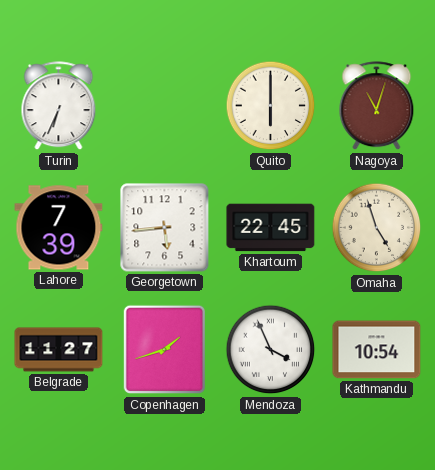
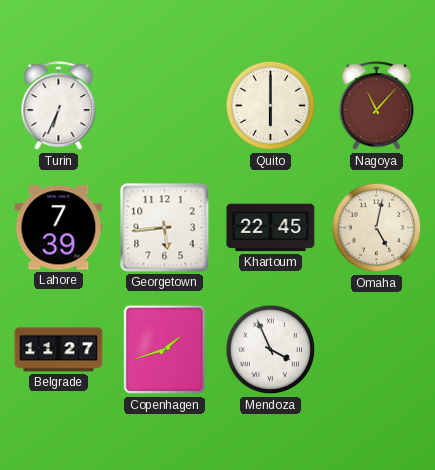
Nagoya: 11:03 -> 11:07 (377, 106)
Omaha: 4:57 -> 5:02 (377, 228)
Kathmandu: 10:54 -> none (377, 350)
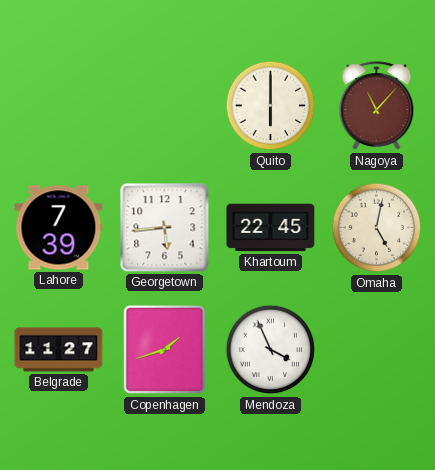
Turin: 6:34 -> none (59, 106)
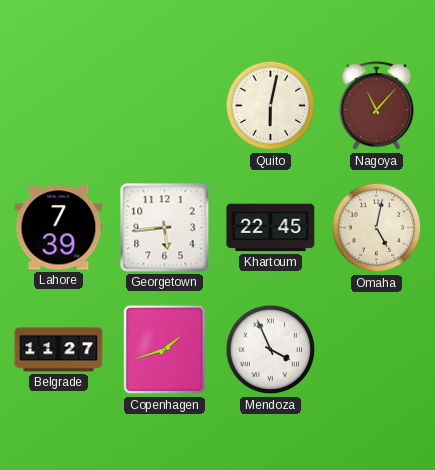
Quito: 6:00 -> 6:02 (271, 106)
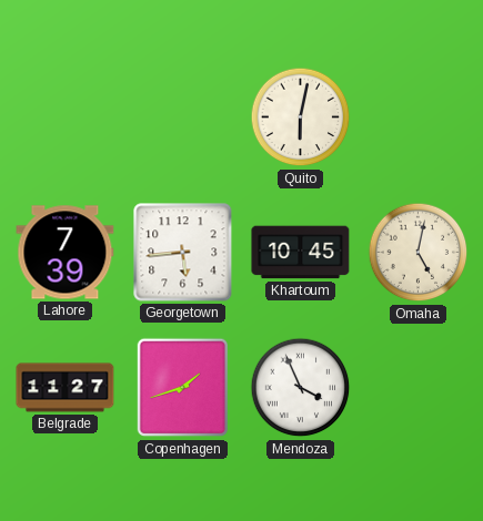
Nagoya: 11:07 -> none (377, 106)
Khartoum: 22:45 -> 10:45 (301, 253)
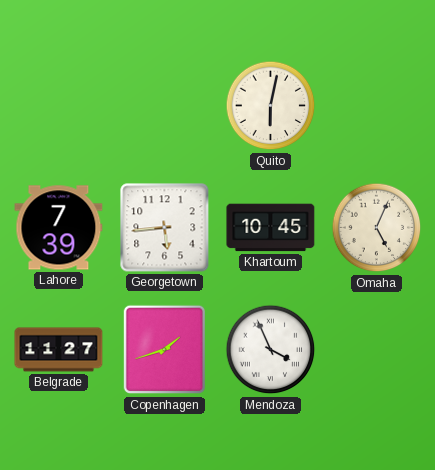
Omaha: 5:02 -> 5:04 (377, 228)
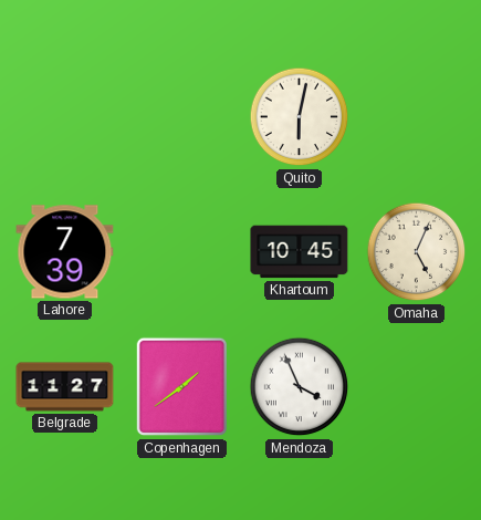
Georgetown: 5:44 -> none (165, 228)
Copenhagen: 1:42 -> 1:39 (181, 387)
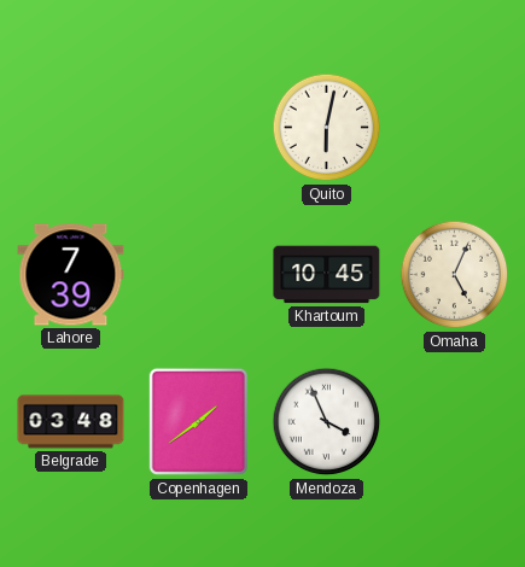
Belgrade: 11:27 -> 03:48 (71, 422)
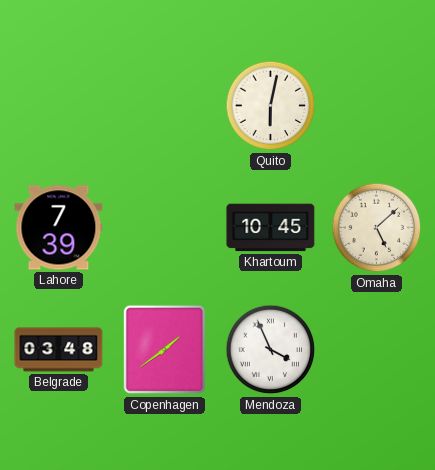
Omaha: 5:04 -> 5:08 (377, 228)
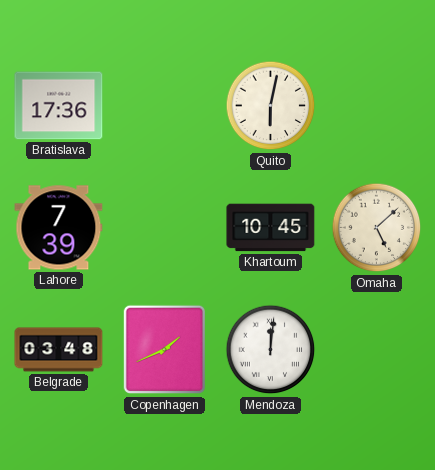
Bratislava: none -> 17:36 (59, 106)
Copenhagen: 1:39 -> 1:41 (164, 350)
Mendoza: 3:56 -> 12:01 (271, 350)
